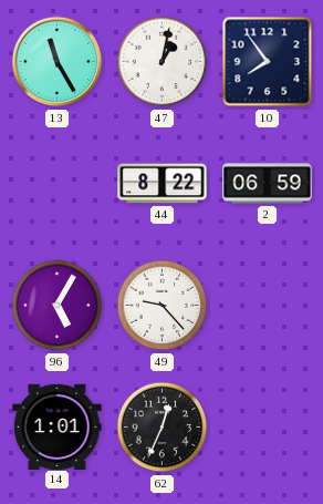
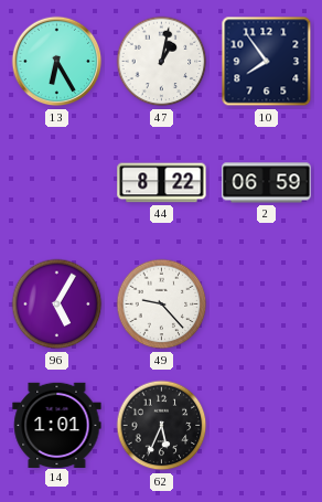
13: 11:25 -> 6:25 (57, 62)
62: 12:34 -> 5:34 (162, 426)
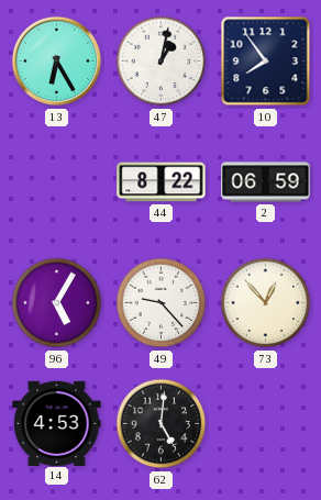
73: none -> 12:53 (266, 303)
14: 1:01 -> 4:53 (57, 423)
62: 5:34 -> 5:01 (162, 424)
